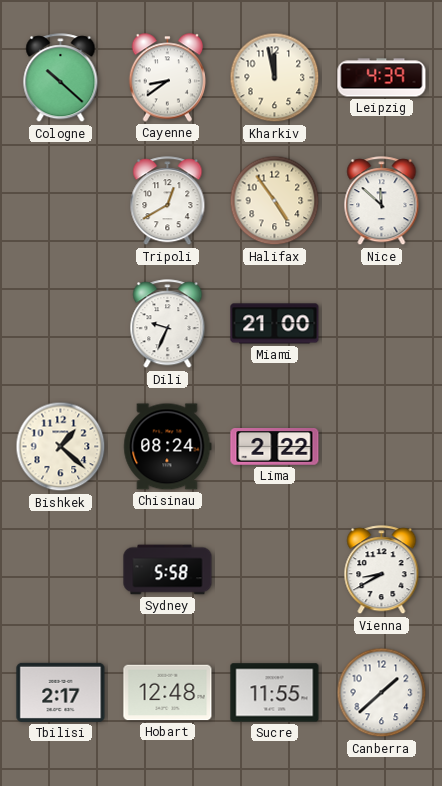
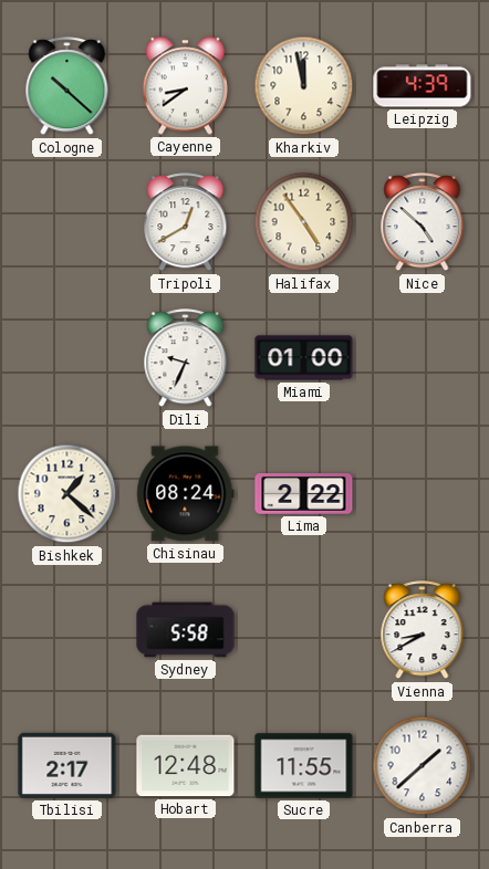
Nice: 11:52 -> 4:52 (423, 222)
Miami: 21:00 -> 01:00 (304, 358)
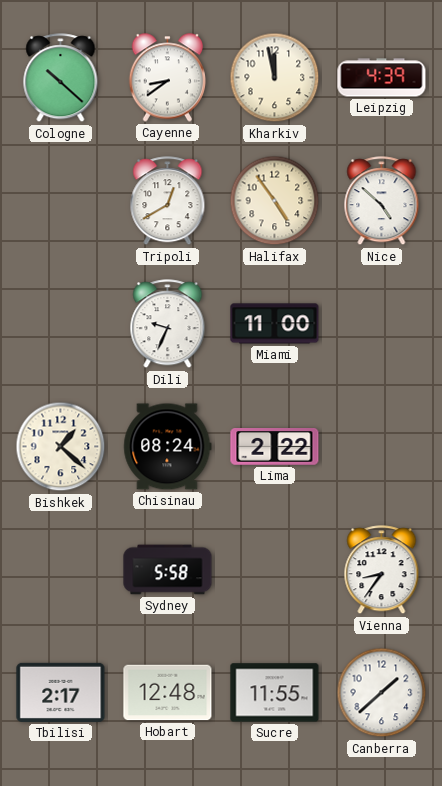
Miami: 01:00 -> 11:00 (275, 324)
Vienna: 8:40 -> 8:36 (382, 570)
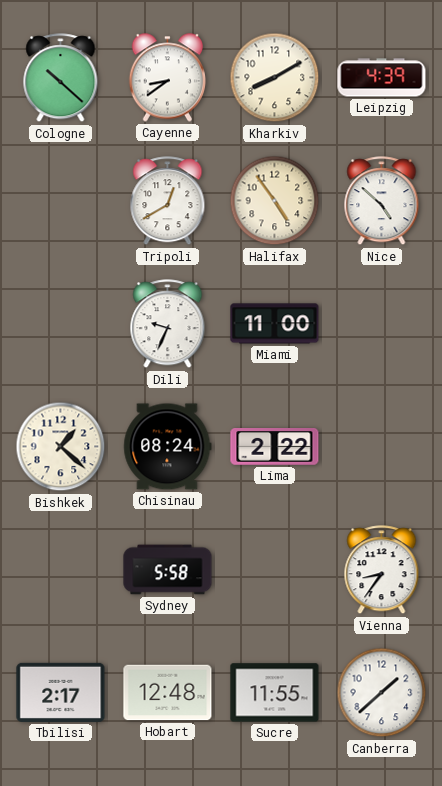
Kharkiv: 11:58 -> 8:10 (275, 78)
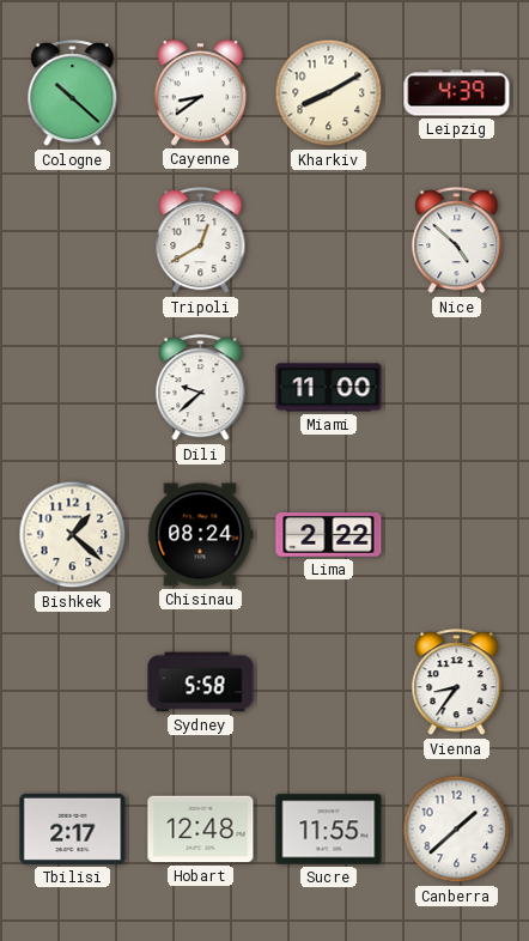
Halifax: 4:54 -> none (275, 201)
Dili: 9:34 -> 9:38 (201, 388)
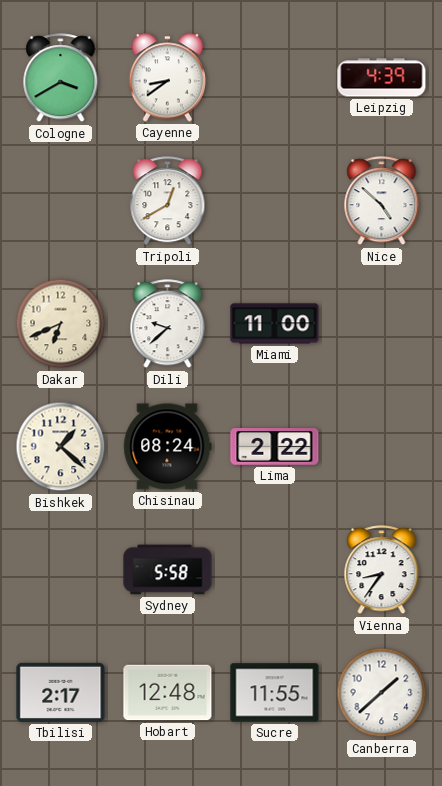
Cologne: 10:22 -> 3:40 (61, 78)
Kharkiv: 8:10 -> none (329, 93)
Dakar: none -> 6:41 (61, 324)
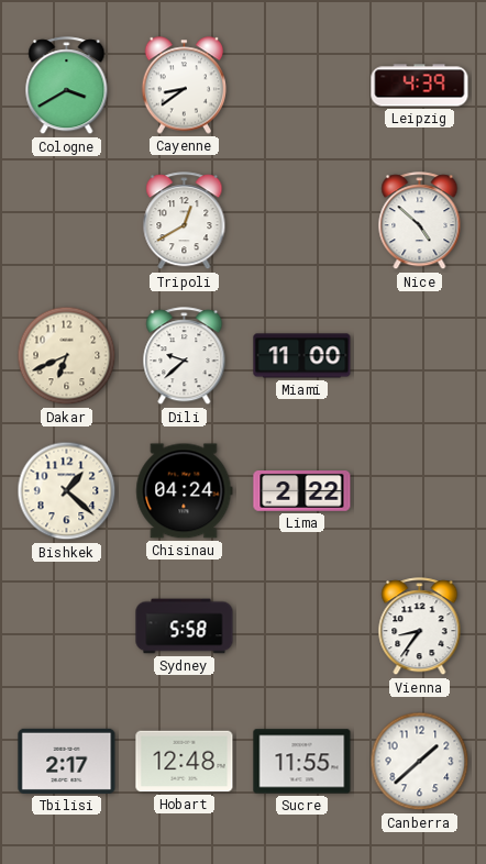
Chisinau: 08:24 -> 04:24 (185, 491)
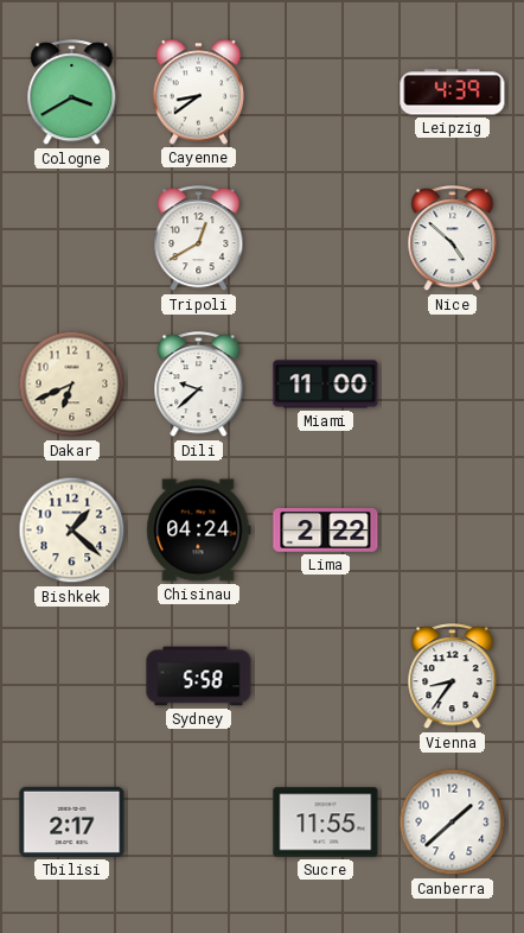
Hobart: 12:48 -> none (185, 762)
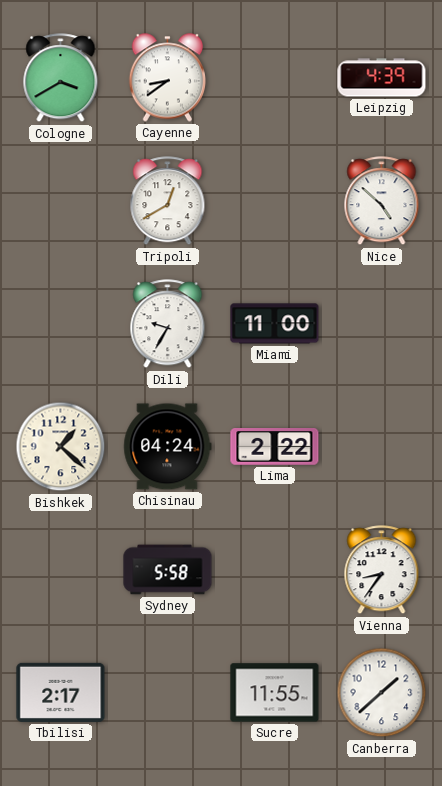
Dakar: 6:41 -> none (72, 385)
Dili: 9:38 -> 9:35 (168, 324)
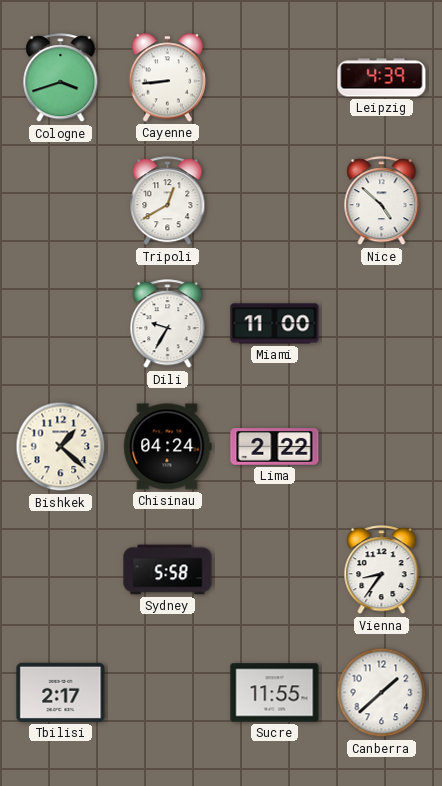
Cologne: 3:40 -> 3:42 (61, 78)
Cayenne: 8:39 -> 8:44 (168, 78)
